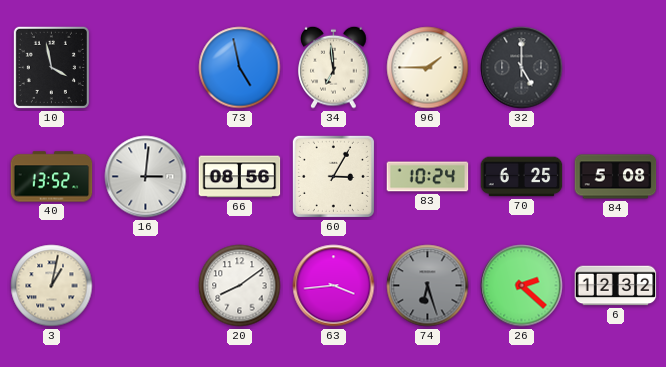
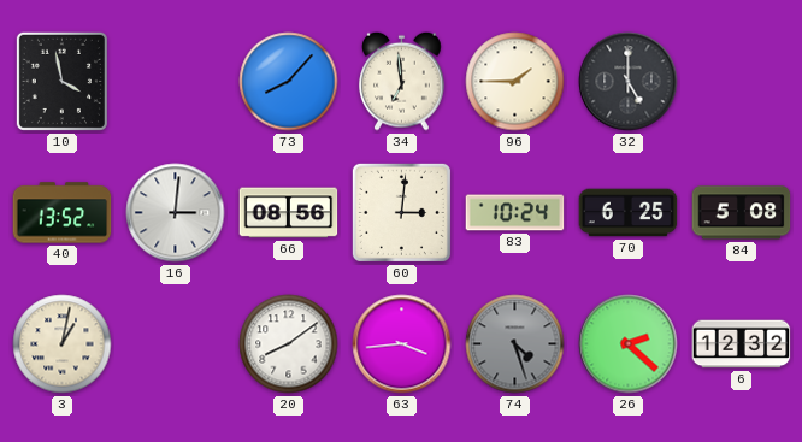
73: 4:58 -> 8:07 (289, 82)
60: 3:05 -> 3:01 (401, 212)
74: 6:27 -> 4:27 (515, 344)
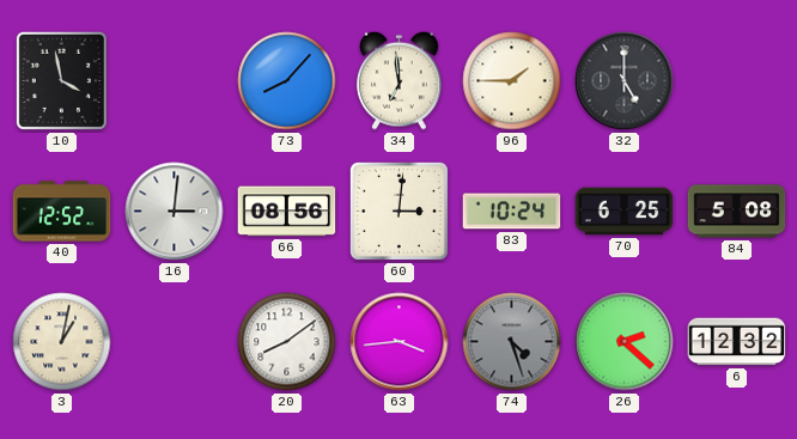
40: 13:52 -> 12:52 (62, 212)
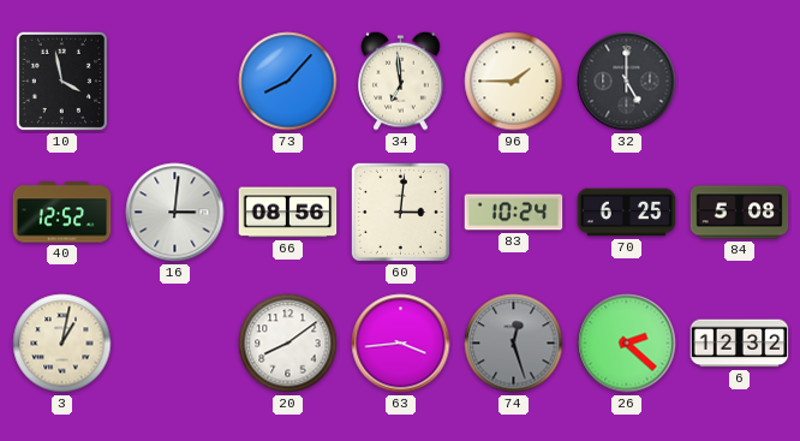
74: 4:27 -> 12:27 (514, 344)
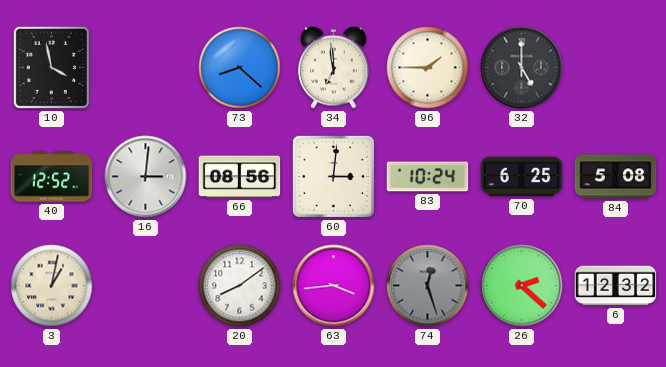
73: 8:07 -> 8:22 (240, 68)
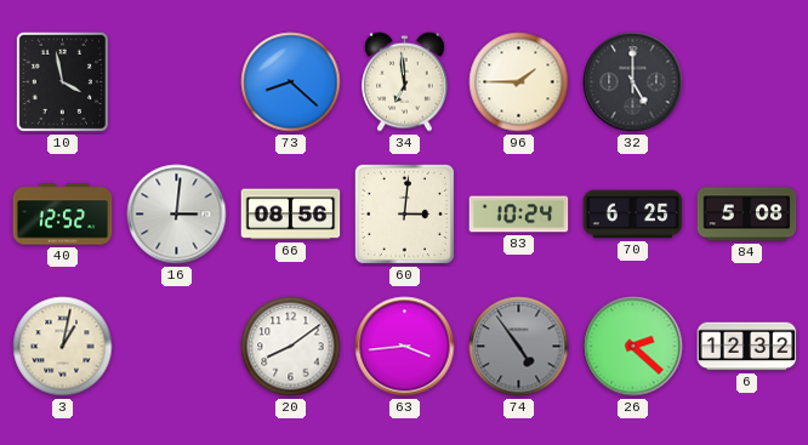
74: 12:27 -> 4:54 (519, 347)
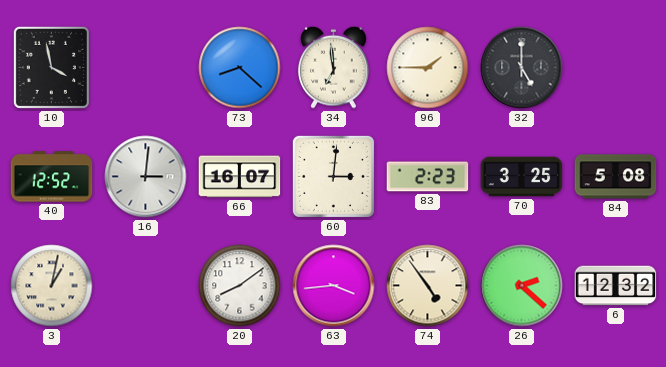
66: 08:56 -> 16:07 (240, 177)
83: 10:24 -> 2:23 (428, 177)
70: 6:25 -> 3:25 (522, 177)
74 dial: grey -> cream (428, 286)
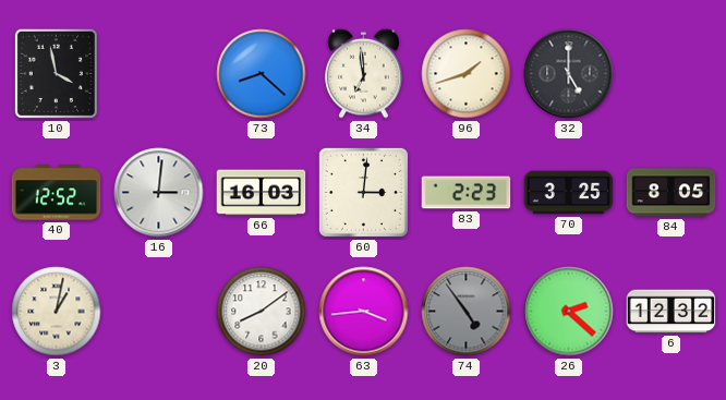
96: 1:45 -> 1:42 (467, 74)
66: 16:07 -> 16:03 (262, 193)
84: 5:08 -> 8:05 (671, 193)
74 dial: cream -> grey (467, 312)
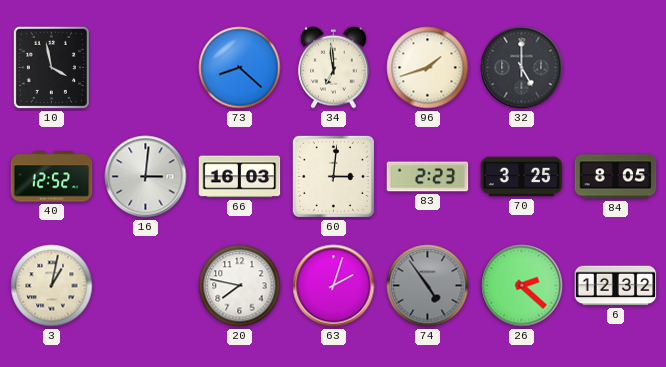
20: 8:09 -> 7:47 (240, 286)
63: 3:44 -> 2:03 (334, 286)
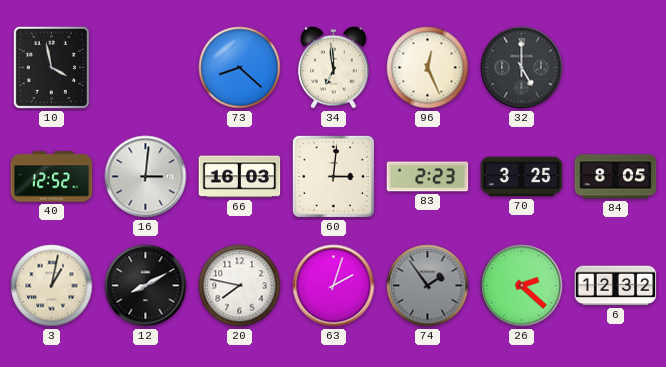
96: 1:42 -> 12:26 (428, 68)
12: none -> 8:10 (146, 286)
74: 4:54 -> 1:54 (428, 286)
